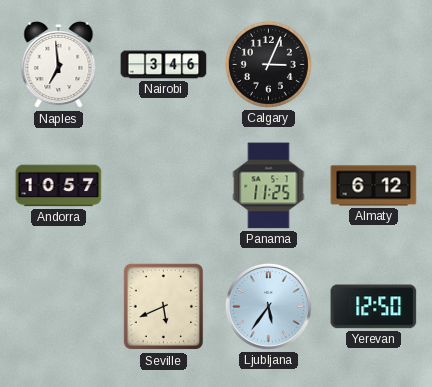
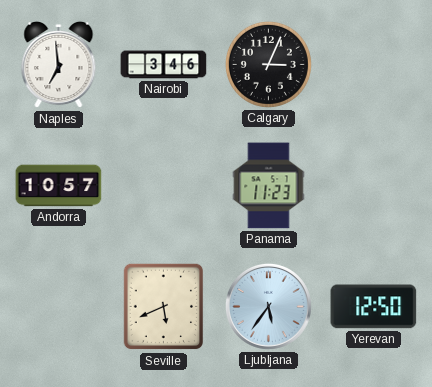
Panama: 11:25 -> 11:23 (269, 186)
Almaty: 6:12 -> none (374, 186)
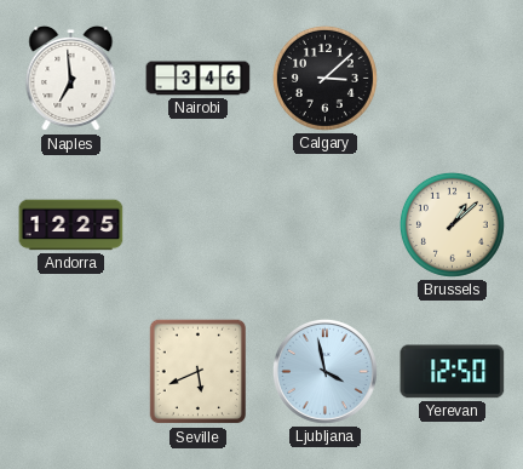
Calgary: 3:04 -> 3:08 (324, 78)
Andorra: 10:57 -> 12:25 (71, 225)
Panama: 11:23 -> none (269, 186)
Brussels: none -> 1:08 (452, 224)
Ljubljana: 5:36 -> 3:58 (324, 371)
